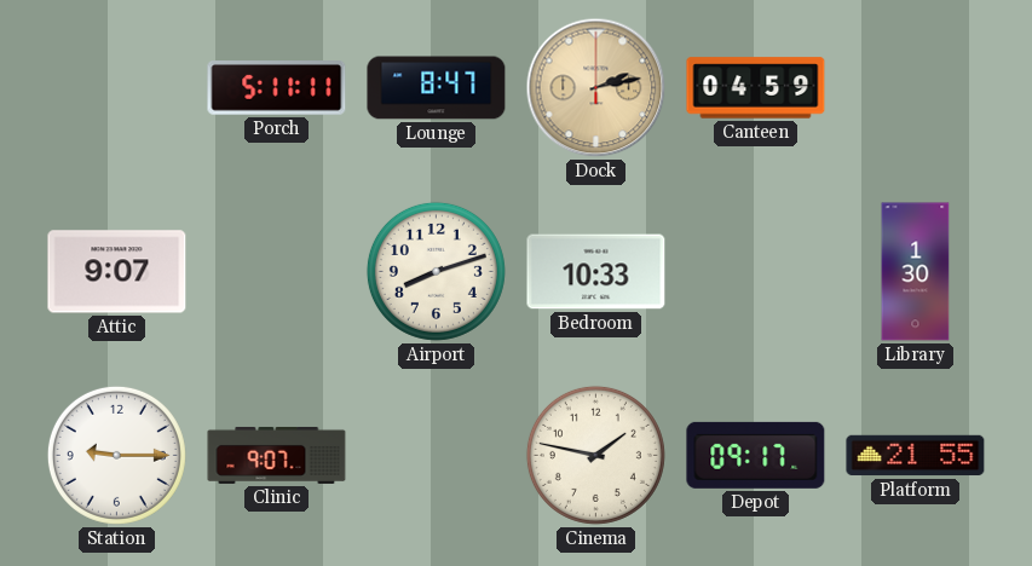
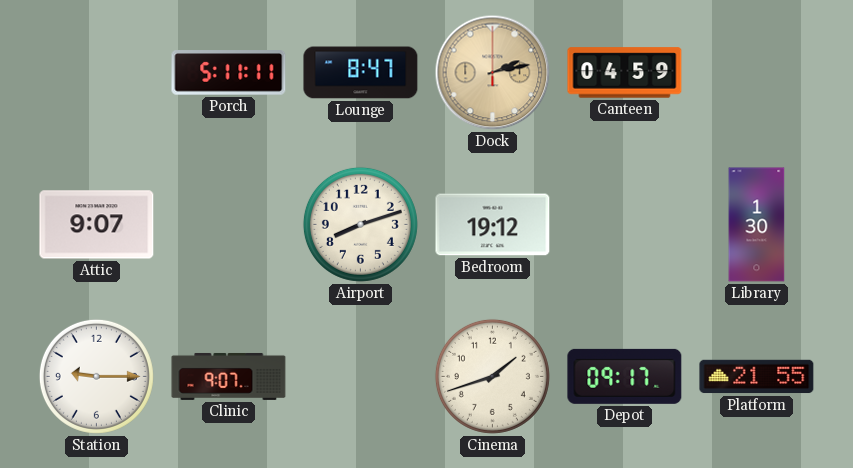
Bedroom: 10:33 -> 19:12 (493, 225)
Cinema: 1:47 -> 1:42 (492, 376)
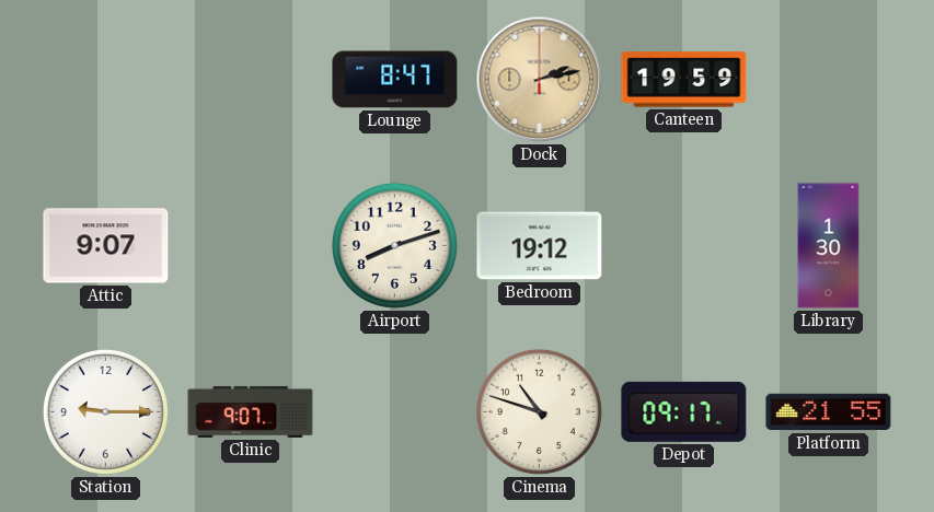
Porch: 5:11 -> none (229, 73)
Canteen: 04:59 -> 19:59 (684, 80)
Cinema: 1:42 -> 10:48 (539, 411)
